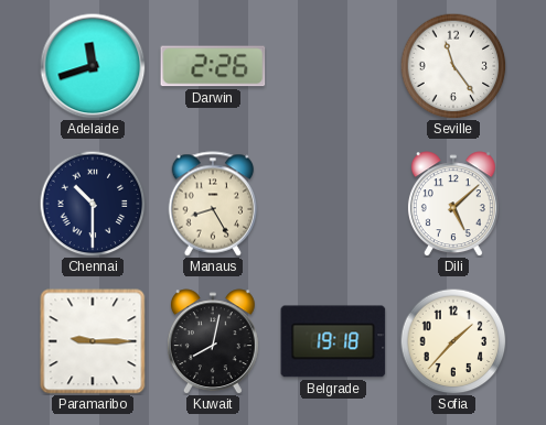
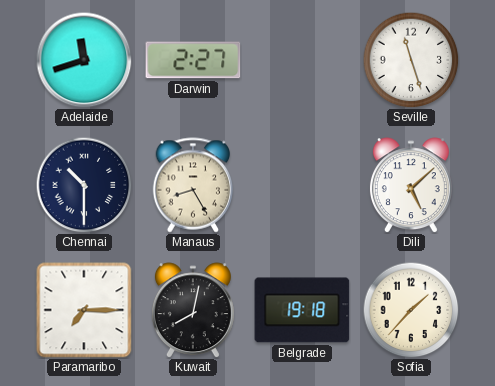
Darwin: 2:26 -> 2:27 (193, 60)
Seville: 11:24 -> 11:27 (411, 60)
Paramaribo: 9:15 -> 7:15 (84, 310)
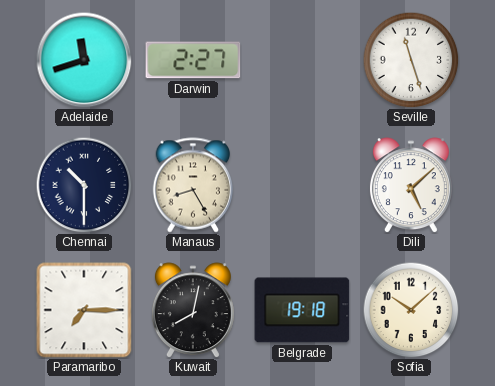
Sofia: 1:37 -> 10:08 (411, 310)
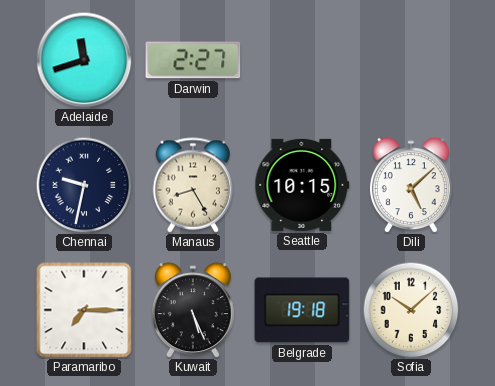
Seville: 11:27 -> none (411, 60)
Chennai: 10:30 -> 9:32 (84, 185)
Seattle: none -> 10:15 (302, 185)
Kuwait: 8:02 -> 5:26 (193, 310)
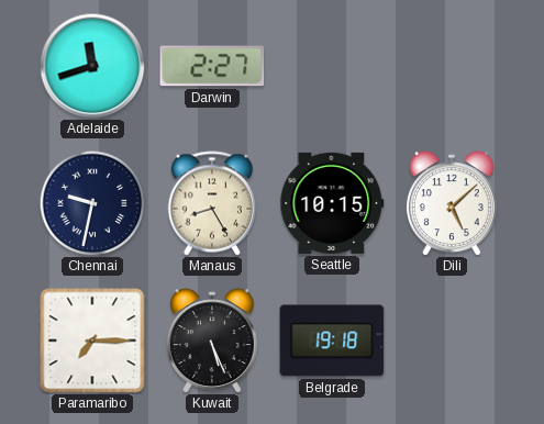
Sofia: 10:08 -> none (411, 310)
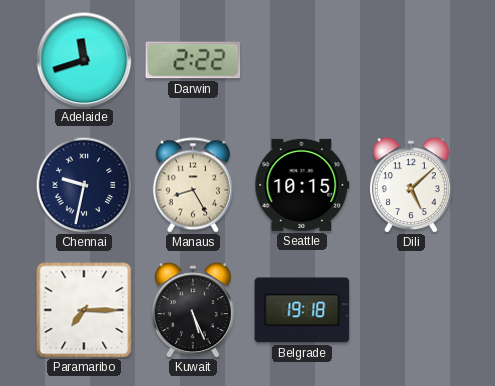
Darwin: 2:27 -> 2:22 (193, 60)
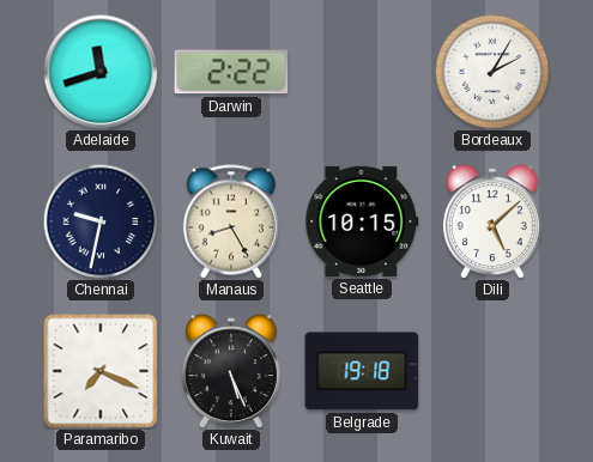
Bordeaux: none -> 2:05 (492, 72)
Paramaribo: 7:15 -> 7:19 (101, 371)
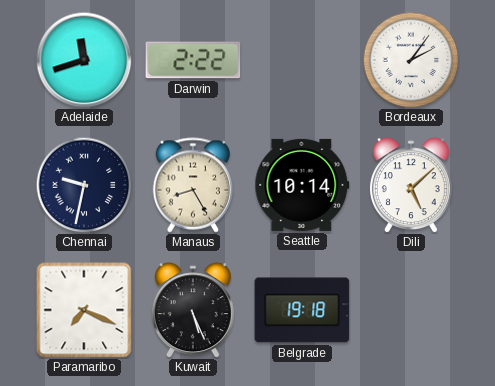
Bordeaux: 2:05 -> 2:06 (411, 60)
Seattle: 10:15 -> 10:14 (302, 185)
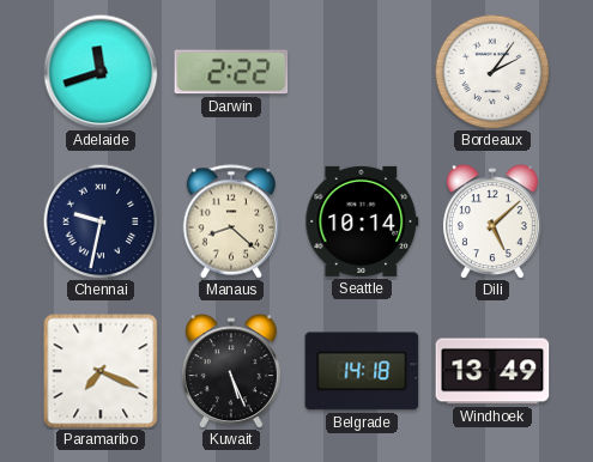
Manaus: 8:25 -> 8:22 (231, 221)
Belgrade: 19:18 -> 14:18 (362, 371)
Windhoek: none -> 13:49 (492, 371)
